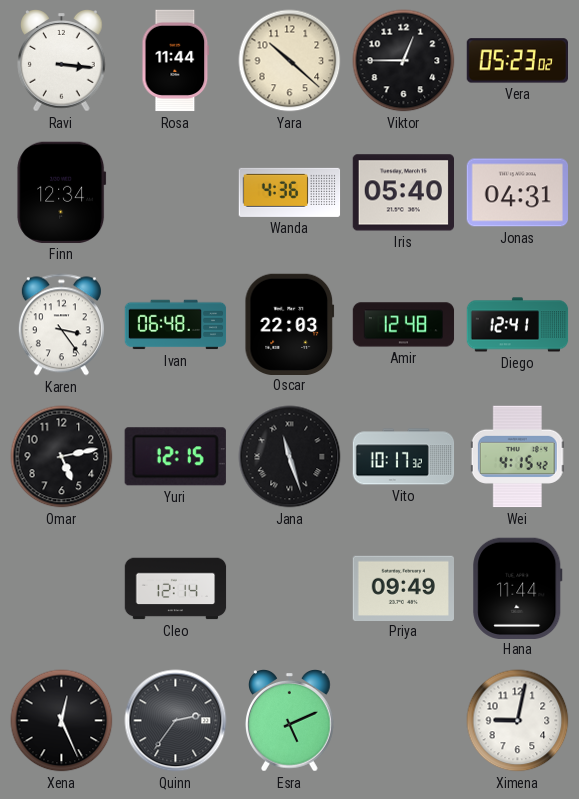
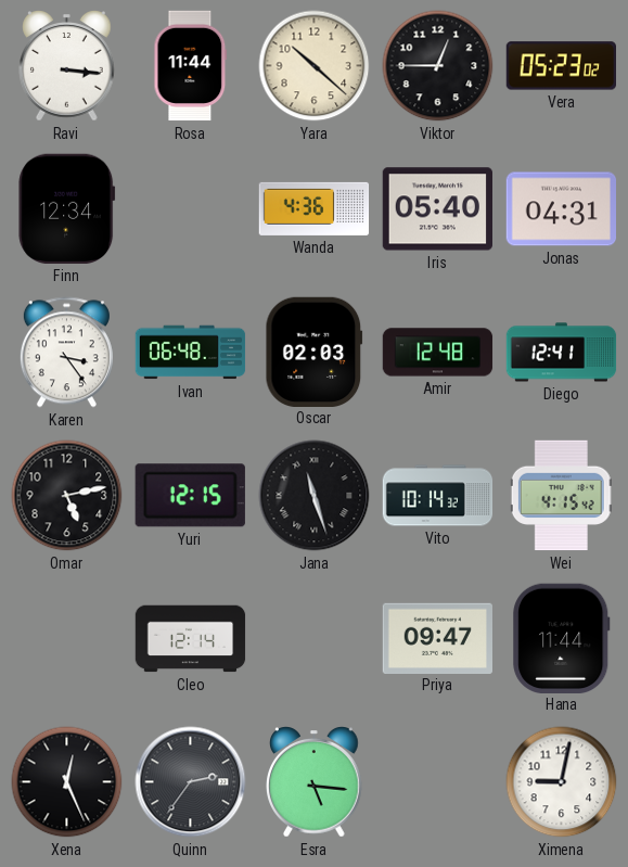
Oscar: 22:03 -> 02:03 (315, 352)
Vito: 10:17 -> 10:14 (438, 496)
Priya: 09:49 -> 09:47 (437, 638)
Esra: 5:11 -> 5:16 (315, 782)
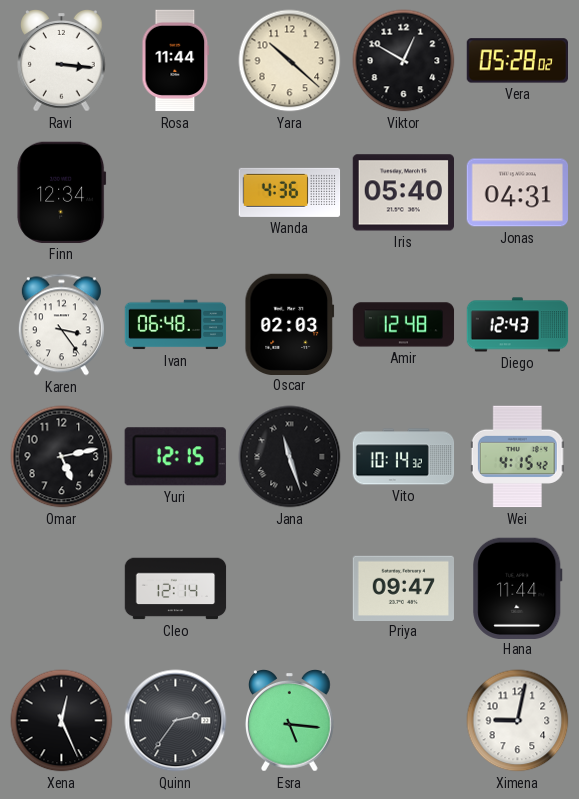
Viktor: 12:45 -> 12:50 (404, 61)
Vera: 05:23 -> 05:28 (517, 61)
Diego: 12:41 -> 12:43 (518, 325)
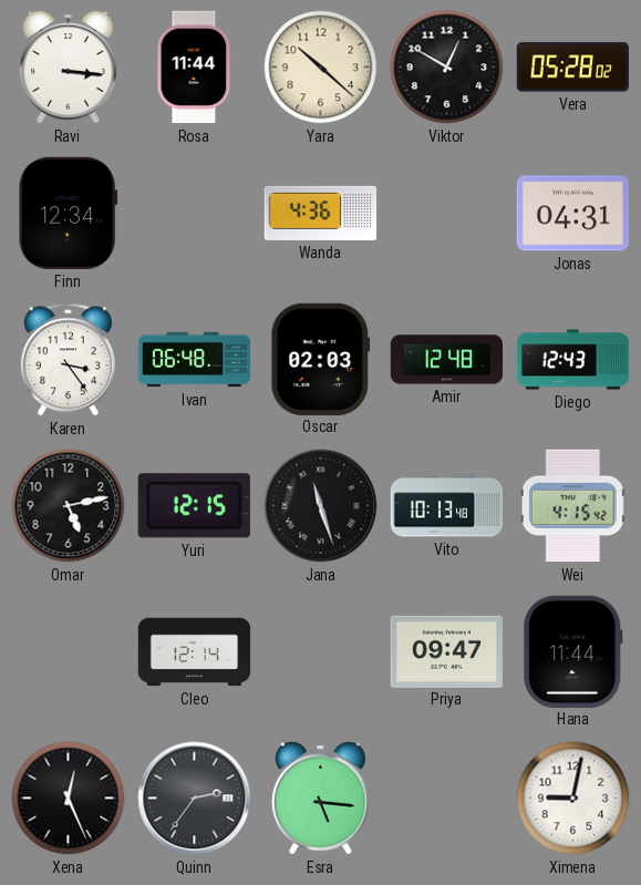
Iris: 05:40 -> none (403, 193)
Vito: 10:14 -> 10:13 (447, 506)
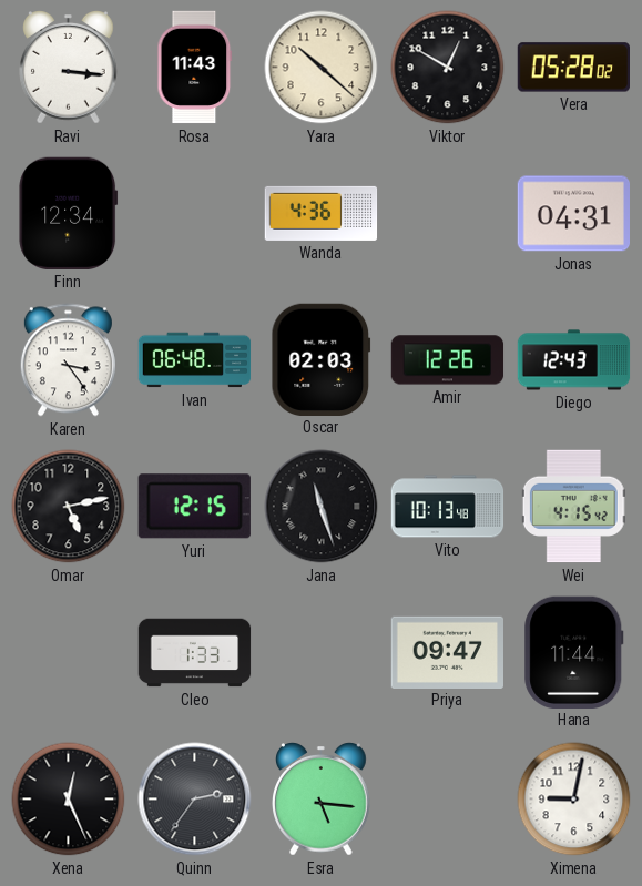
Rosa: 11:44 -> 11:43 (195, 68)
Amir: 12:48 -> 12:26 (448, 360)
Cleo: 12:14 -> 1:33 (195, 653)
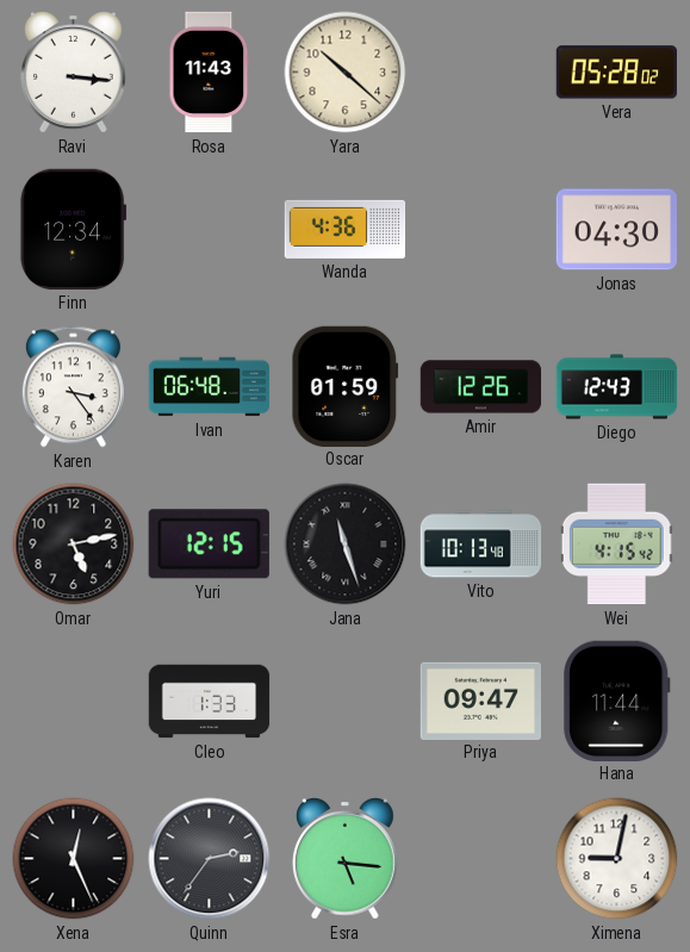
Viktor: 12:50 -> none (448, 68)
Jonas: 04:31 -> 04:30 (616, 230)
Oscar: 02:03 -> 01:59 (346, 386)
